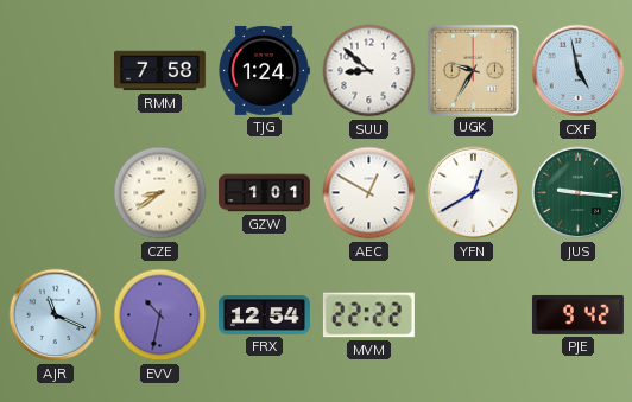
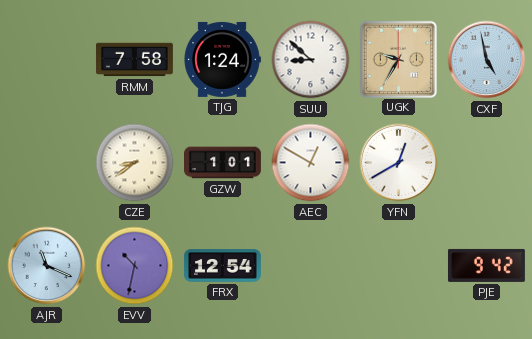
JUS: 9:16 -> none (579, 193)
MVM: 22:22 -> none (368, 315)
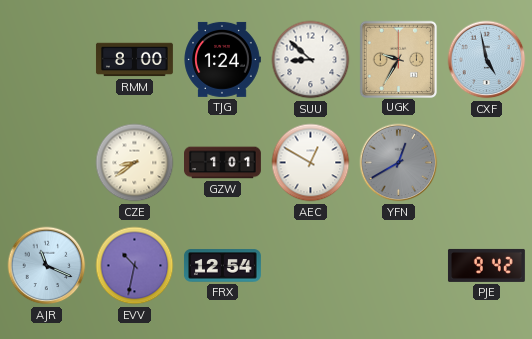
RMM: 7:58 -> 8:00 (134, 60)
YFN dial: white -> grey (399, 163)
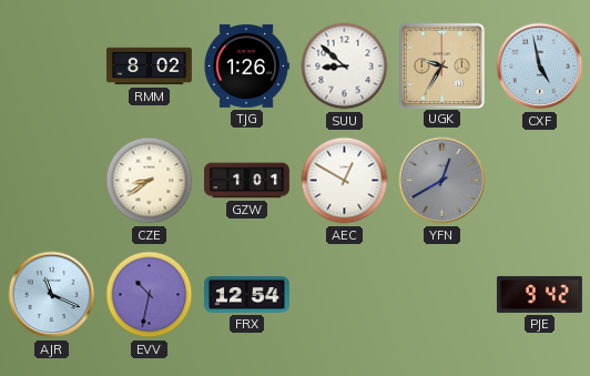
RMM: 8:00 -> 8:02 (149, 67)
TJG: 1:24 -> 1:26 (246, 65)
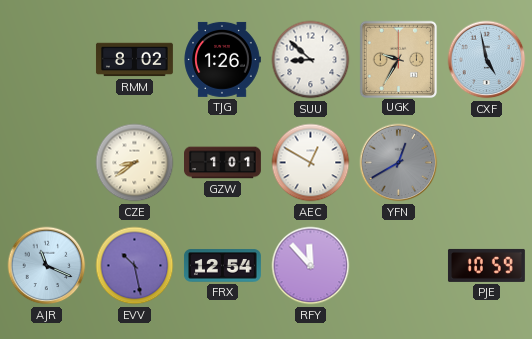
EVV: 10:32 -> 10:28 (135, 266)
RFY: none -> 11:53 (311, 266)
PJE: 9:42 -> 10:59 (486, 265)
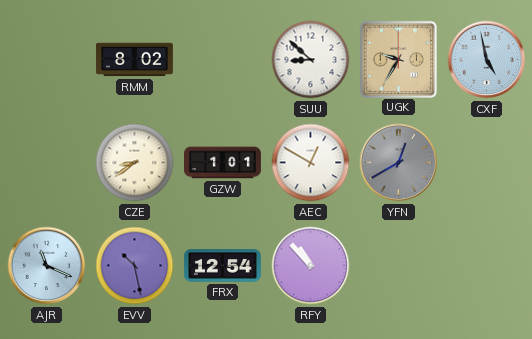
TJG: 1:26 -> none (222, 59)
RFY: 11:53 -> 10:53 (311, 266)
PJE: 10:59 -> none (486, 265)
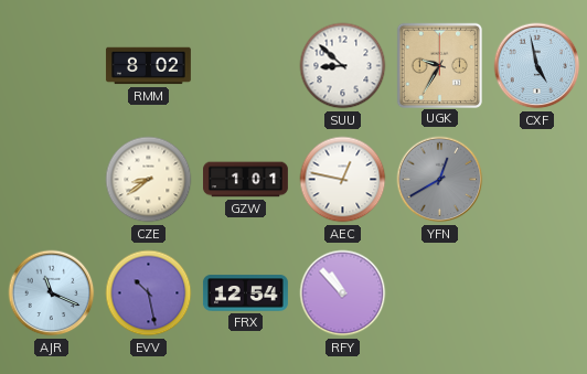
AEC: 12:50 -> 12:47 (343, 180)
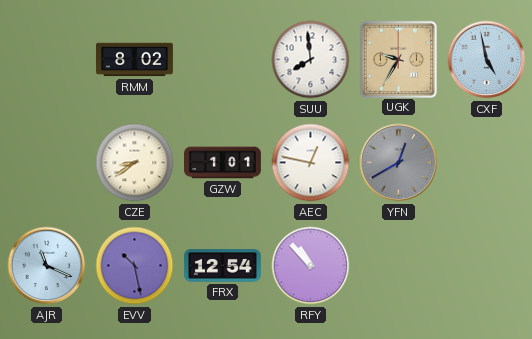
SUU: 8:52 -> 7:59 (311, 60)
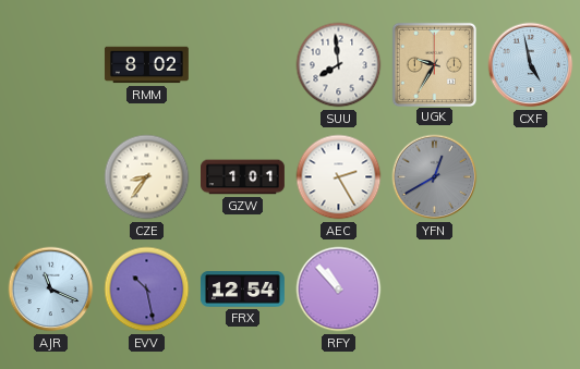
CZE: 8:39 -> 8:36 (147, 177)
AEC: 12:47 -> 2:25 (339, 177)
